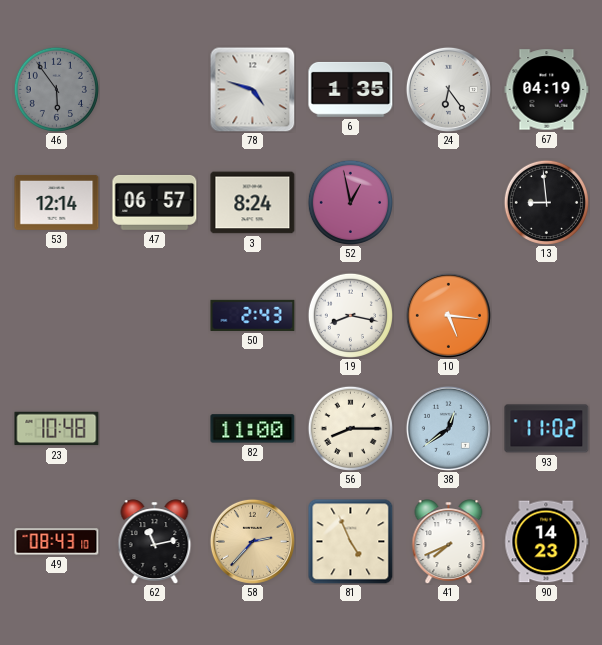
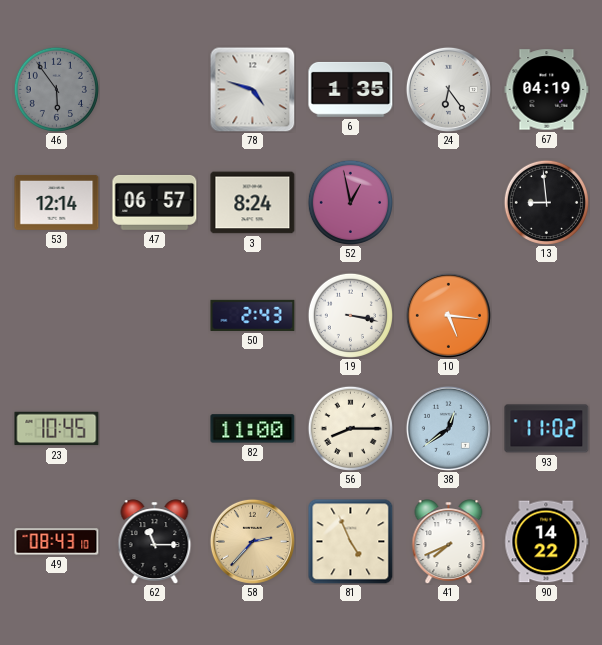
19: 8:17 -> 3:17 (350, 315)
23: 10:48 -> 10:45 (57, 429)
62: 11:13 -> 11:15 (155, 541)
90: 14:23 -> 14:22 (547, 542)
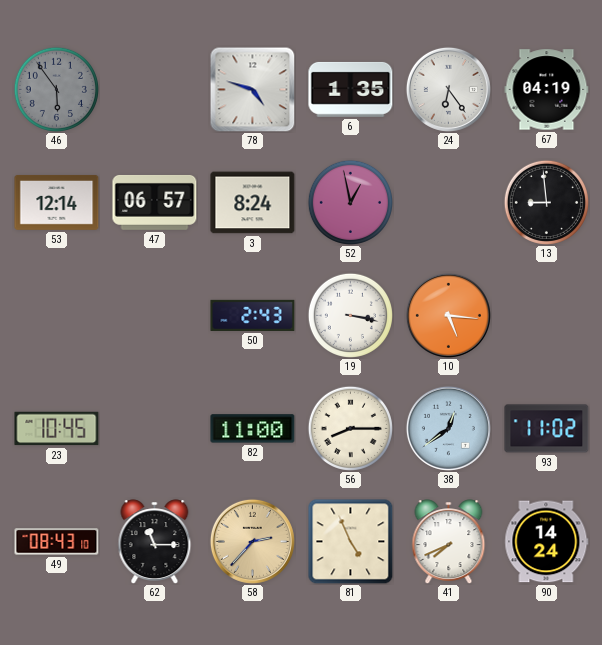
90: 14:22 -> 14:24 (547, 542)
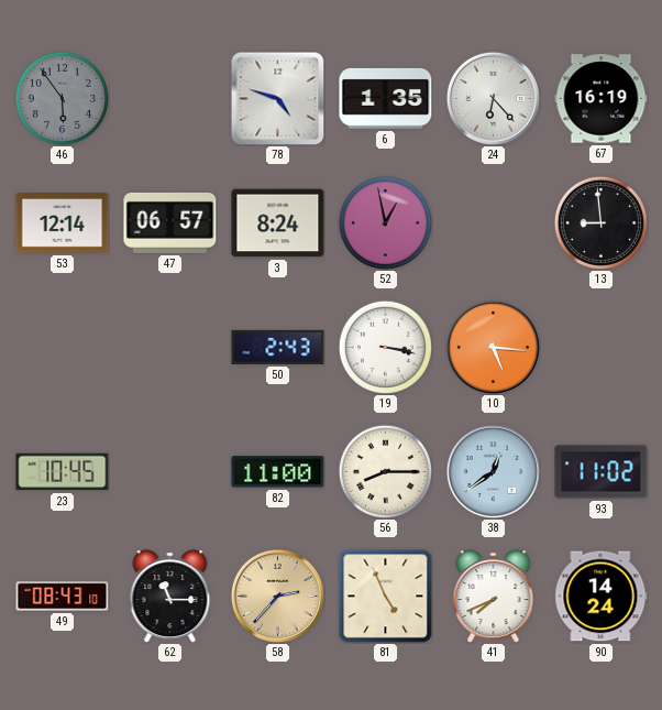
24: 6:24 -> 6:23 (493, 98)
67: 04:19 -> 16:19 (602, 99)
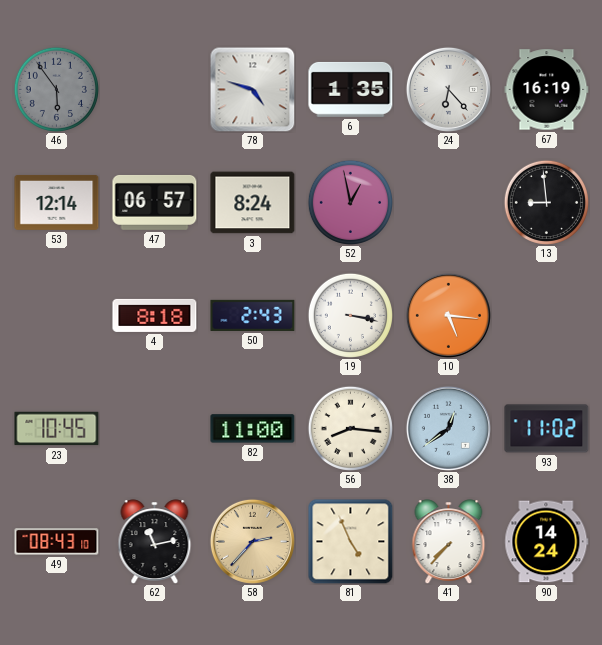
4: none -> 8:18 (155, 315)
56: 8:15 -> 8:16 (350, 428)
62: 11:15 -> 11:13 (155, 541)
41: 7:41 -> 7:37 (449, 541)
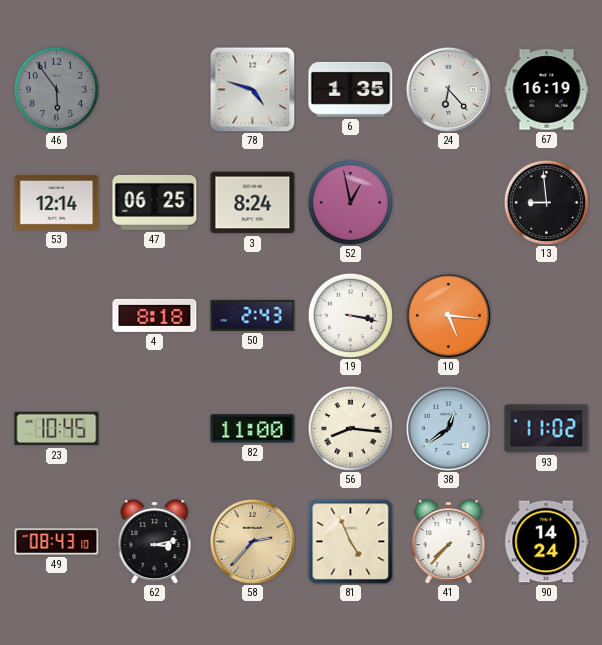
47: 06:57 -> 06:25 (155, 202)
62: 11:13 -> 3:13 (155, 541)
